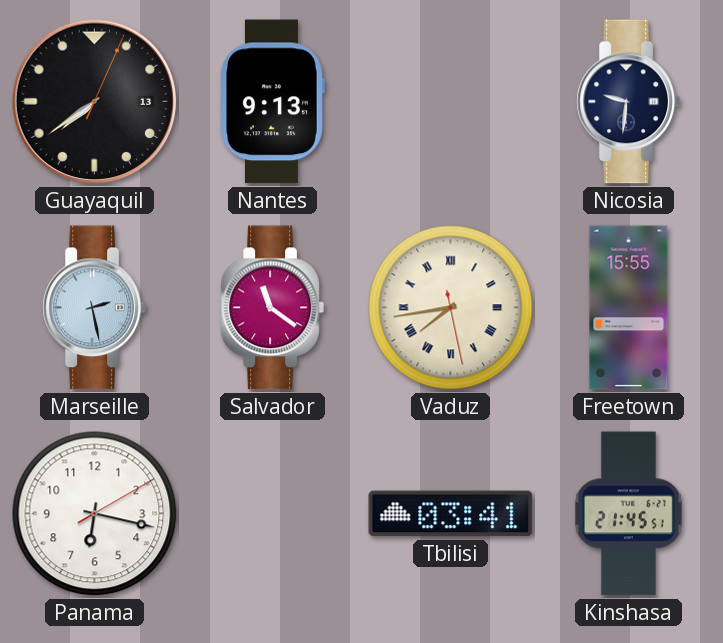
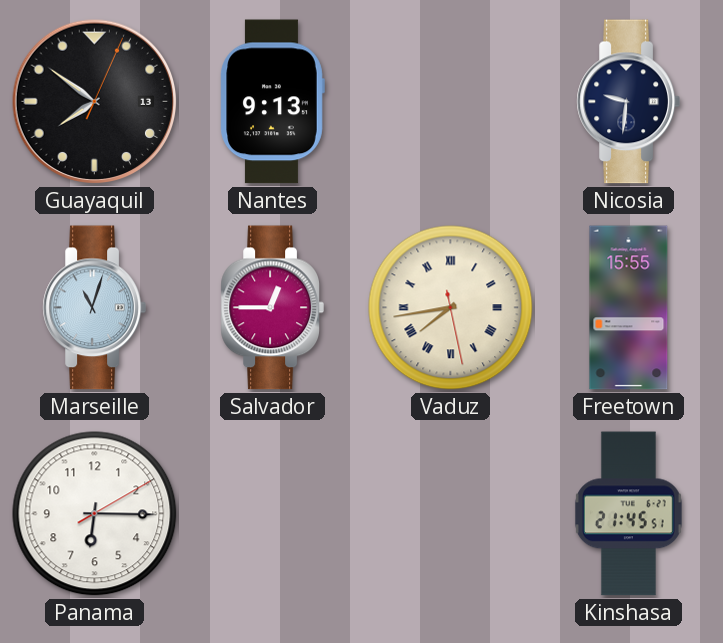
Guayaquil: 7:39 -> 7:51 (95, 102)
Marseille: 2:28 -> 11:03 (94, 308)
Salvador: 11:21 -> 12:45 (272, 308)
Panama: 6:17 -> 6:15 (95, 514)
Tbilisi: 03:41 -> none (451, 514)
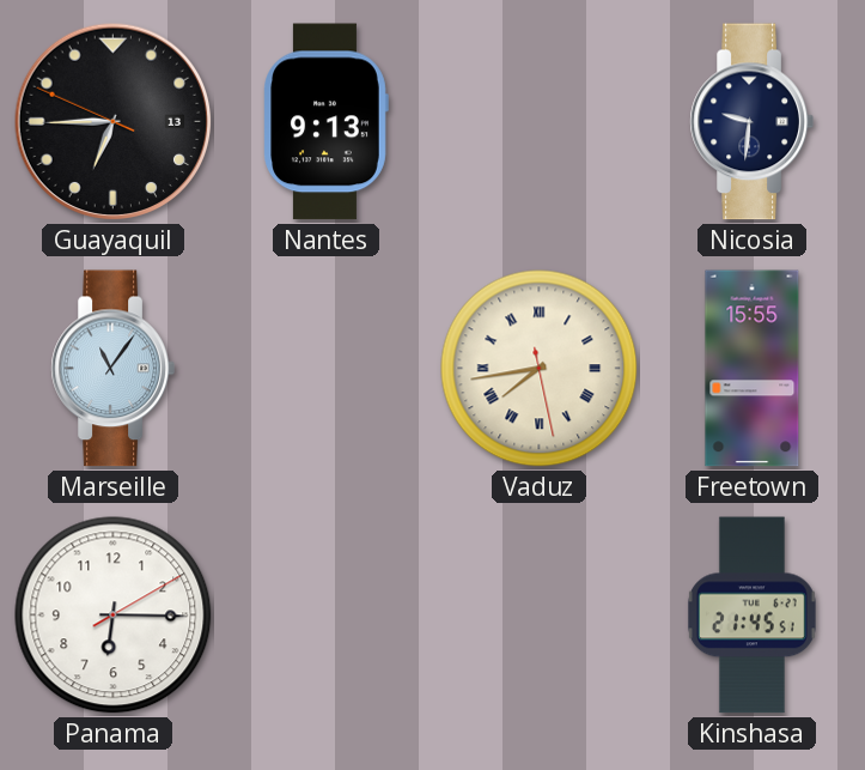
Guayaquil: 7:51 -> 6:44 (114, 122)
Marseille: 11:03 -> 11:06 (112, 369)
Salvador: 12:45 -> none (272, 308)
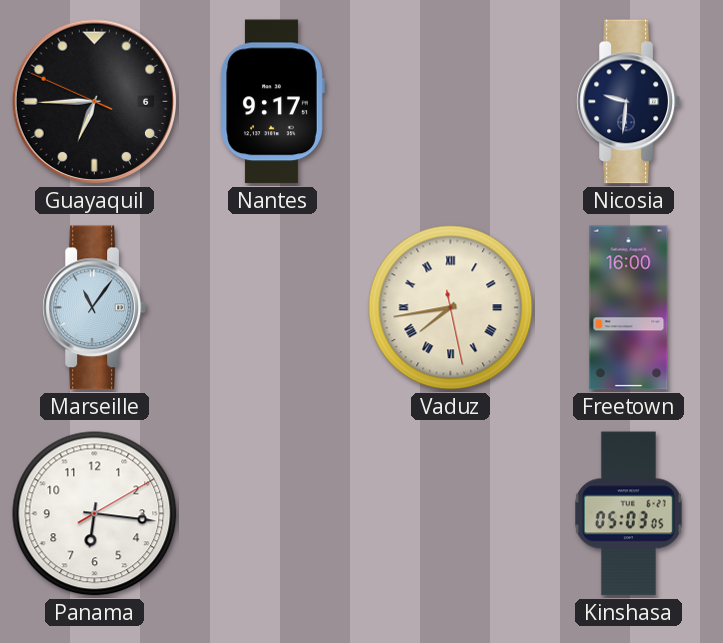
Guayaquil date: 13 -> 6 (95, 102)
Nantes: 9:13 -> 9:17 (272, 102)
Freetown: 15:55 -> 16:00 (629, 308)
Panama: 6:15 -> 6:16 (95, 514)
Kinshasa: 21:45 -> 05:03 (628, 514)
